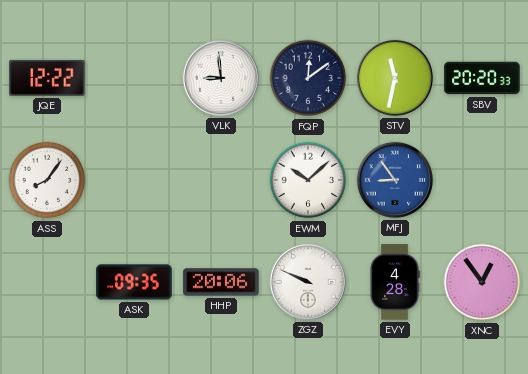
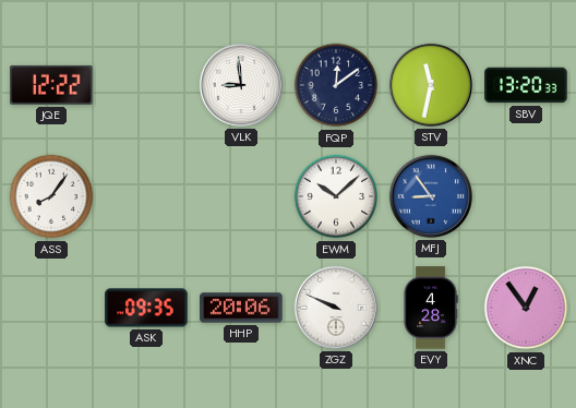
SBV: 20:20 -> 13:20 (526, 85)
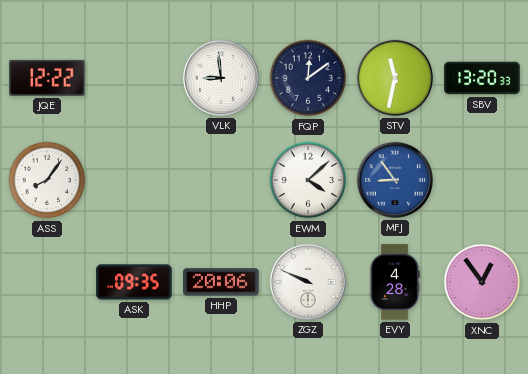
EWM: 10:08 -> 4:08 (308, 180)
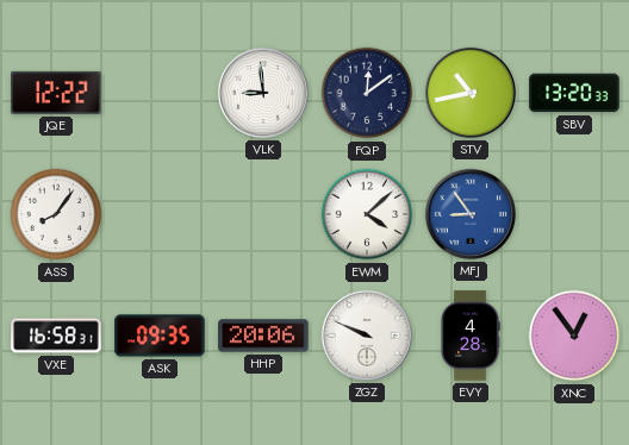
STV: 11:32 -> 10:43 (471, 93)
VXE: none -> 16:58 (56, 336)
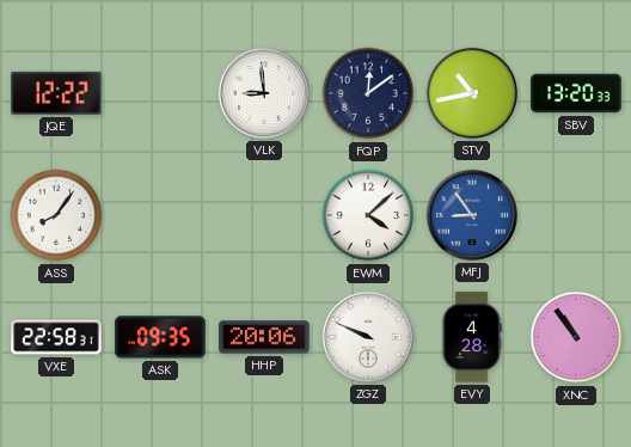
VXE: 16:58 -> 22:58 (56, 337)
XNC: 12:54 -> 10:54 (576, 337)
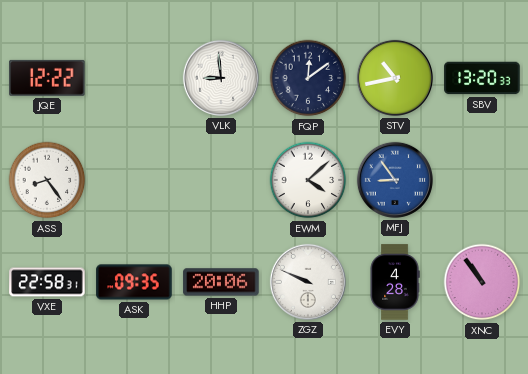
ASS: 8:06 -> 8:24 (47, 180)
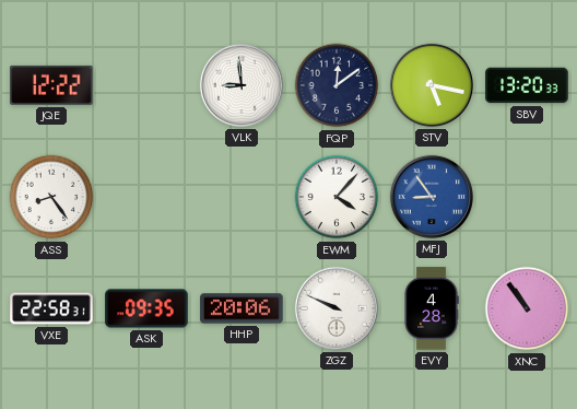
STV: 10:43 -> 5:17 (432, 85)
EWM: 4:08 -> 4:07 (337, 197)
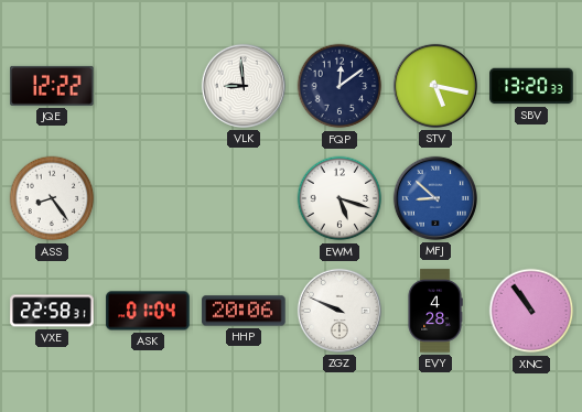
EWM: 4:07 -> 5:18 (339, 198)
MFJ: 8:54 -> 8:52 (435, 198)
ASK: 09:35 -> 01:04 (148, 311)
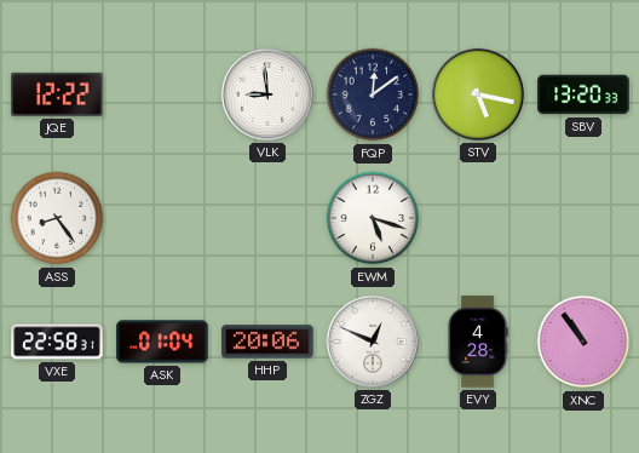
MFJ: 8:52 -> none (435, 198)
ZGZ: 9:49 -> 12:49 (373, 342)
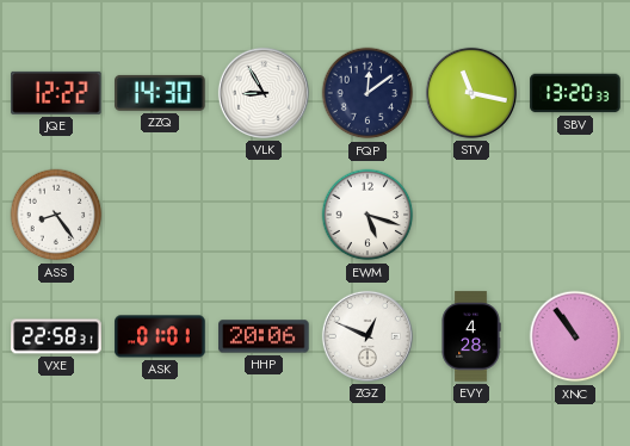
ZZQ: none -> 14:30 (160, 93)
VLK: 8:59 -> 8:55 (264, 93)
STV: 5:17 -> 11:17 (471, 93)
ASK: 01:04 -> 01:01 (160, 336)
